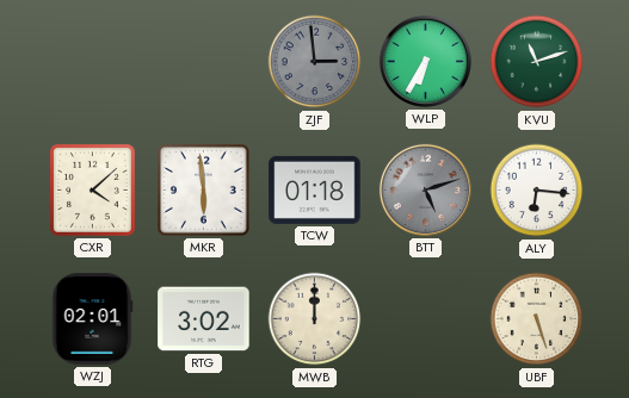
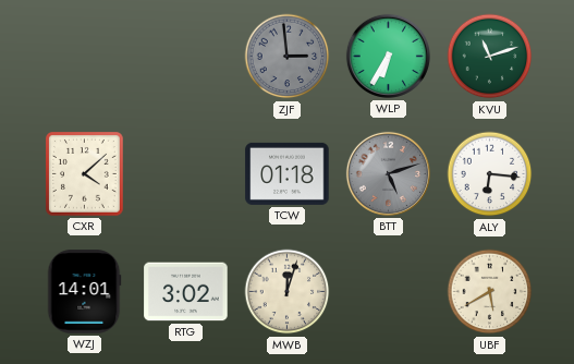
MKR: 5:59 -> none (204, 191)
WZJ: 02:01 -> 14:01 (84, 292)
MWB: 12:00 -> 12:03 (288, 292)
UBF: 5:27 -> 5:40 (490, 292)
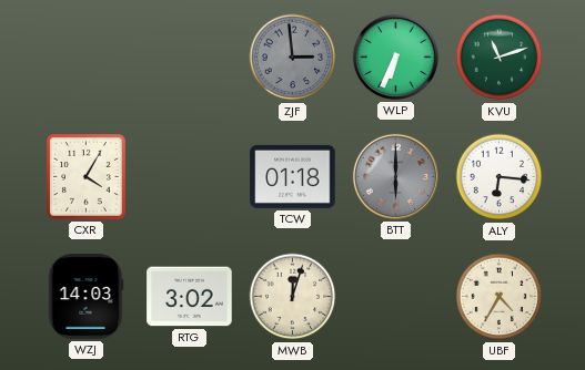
WLP: 6:35 -> 6:34 (395, 56)
CXR: 4:08 -> 4:05 (87, 177)
BTT: 5:12 -> 6:00 (395, 176)
WZJ: 14:01 -> 14:03 (85, 297)
UBF: 5:40 -> 4:35 (500, 297)
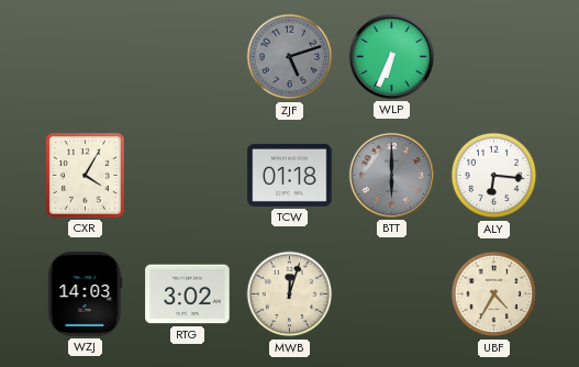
ZJF: 2:59 -> 5:12 (290, 57)
KVU: 11:12 -> none (500, 58)
